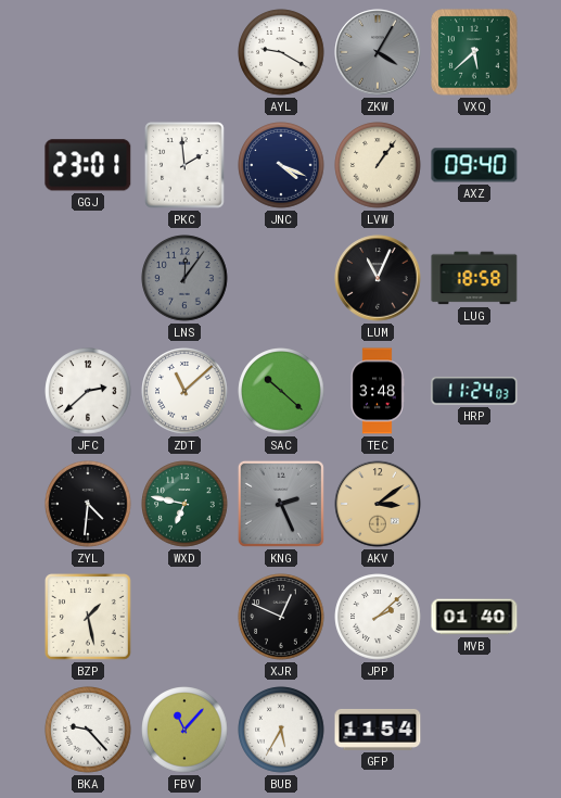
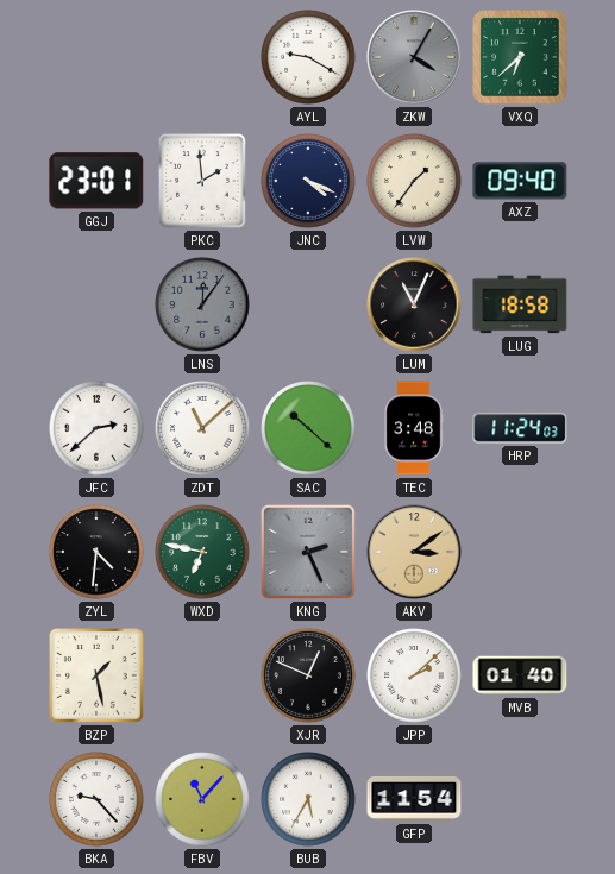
VXQ: 5:38 -> 6:38 (520, 57)
LVW: 1:06 -> 1:36 (414, 181)
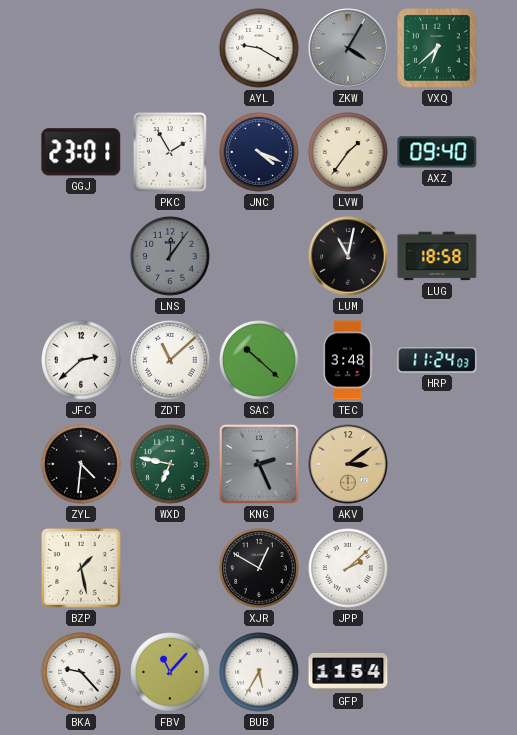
PKC: 1:59 -> 1:55 (170, 152)
LUM: 11:04 -> 11:02 (348, 256)
XJR: 12:49 -> 12:50 (259, 568)
MVB: 01:40 -> none (520, 675)
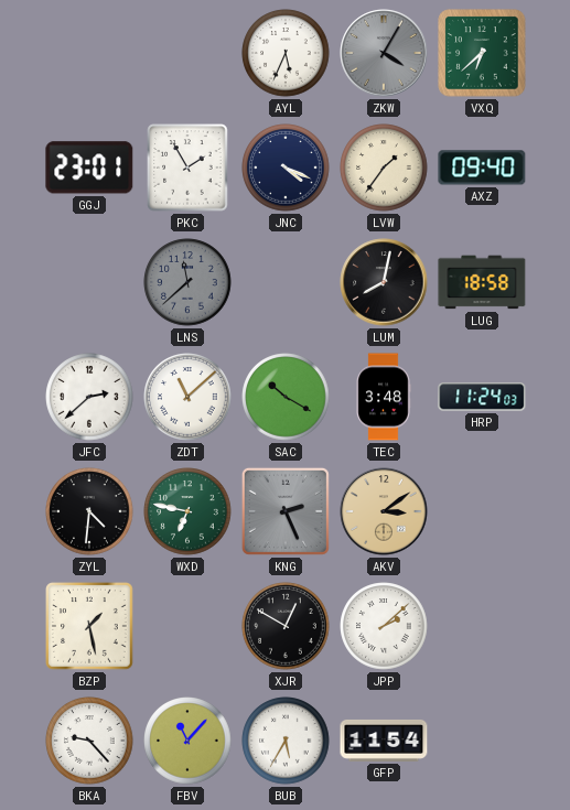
AYL: 9:20 -> 5:34 (286, 53)
LNS: 12:06 -> 11:38 (187, 282)
LUM: 11:02 -> 8:02 (384, 282)
SAC: 10:22 -> 10:20 (286, 397)
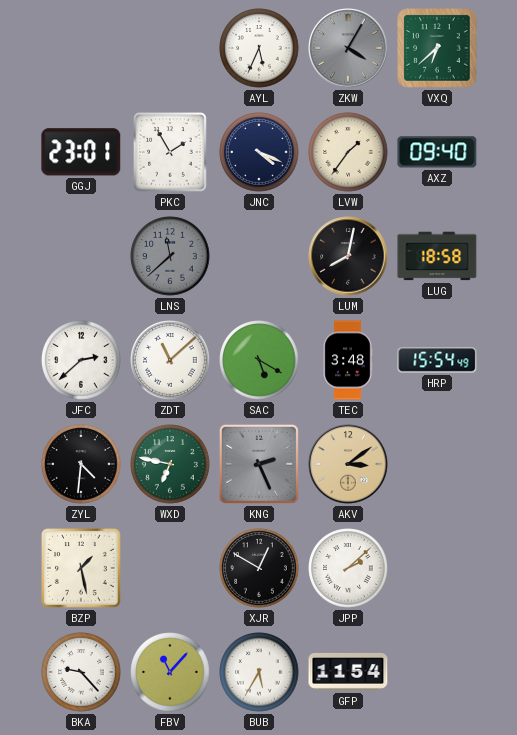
SAC: 10:20 -> 5:20 (259, 360)
HRP: 11:24 -> 15:54 (437, 360)
